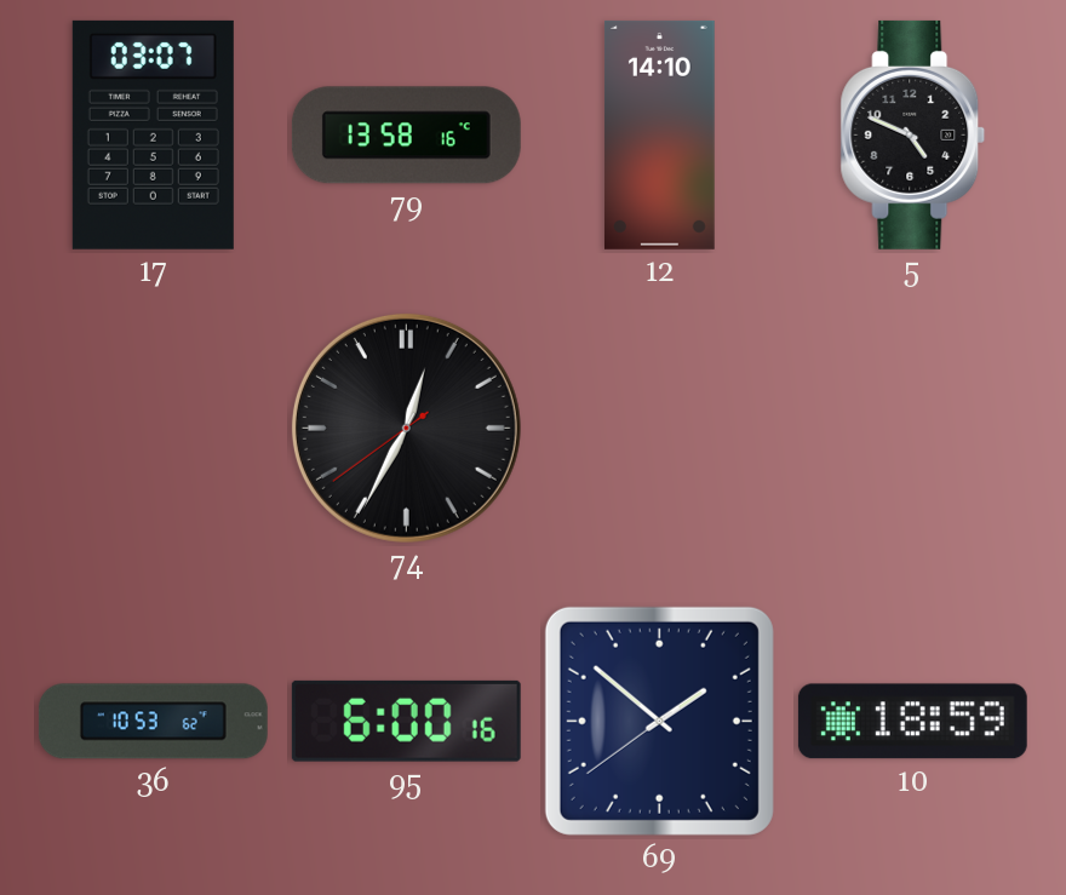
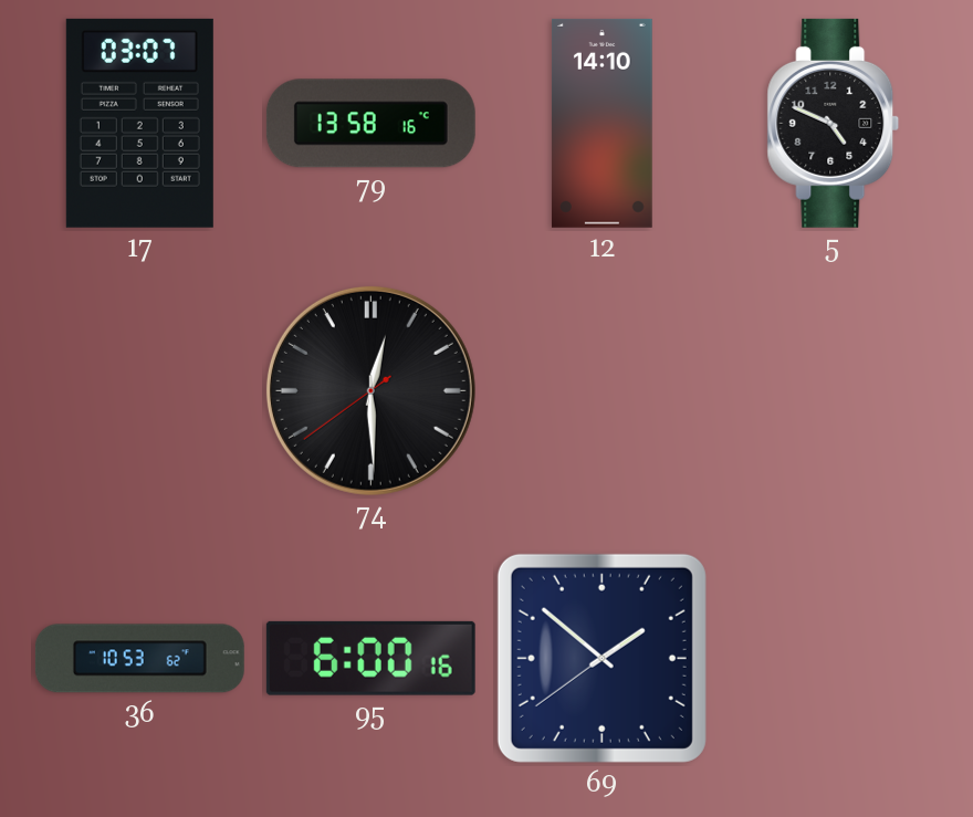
74: 12:34 -> 12:29 (370, 390)
10: 18:59 -> none (912, 722)
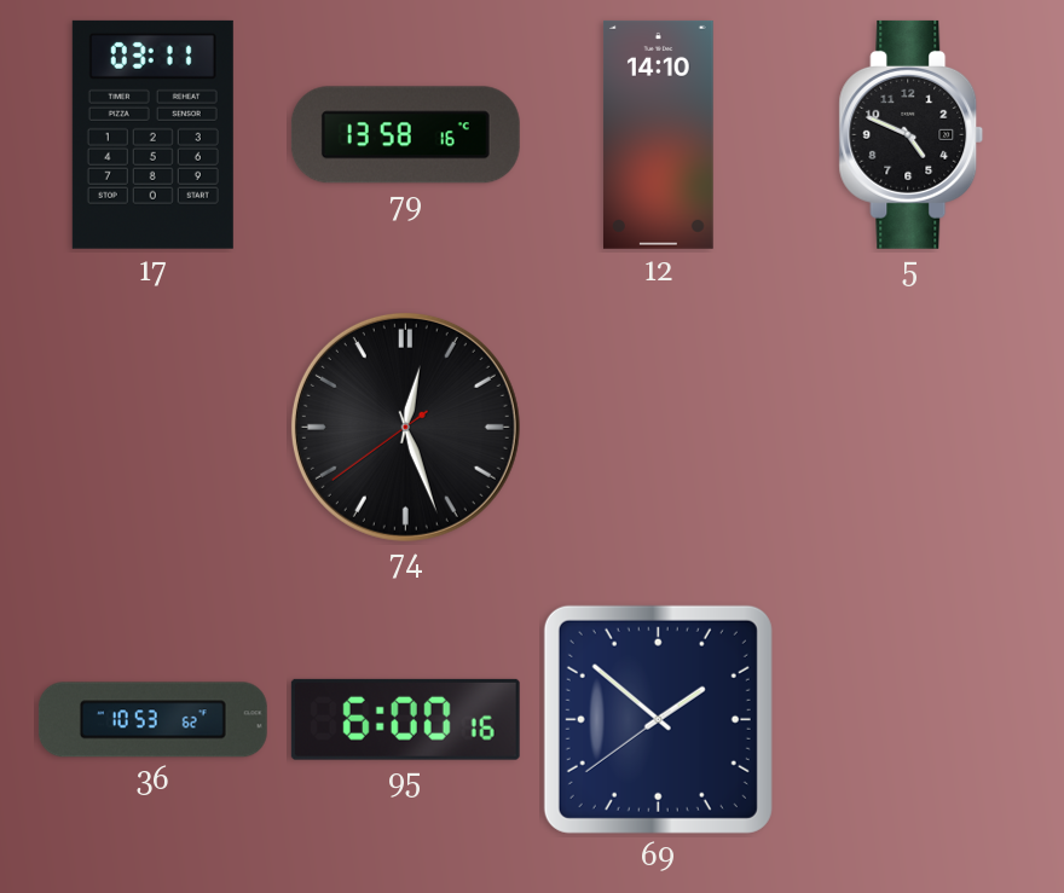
17: 03:07 -> 03:11 (152, 134)
74: 12:29 -> 12:26 (405, 427)
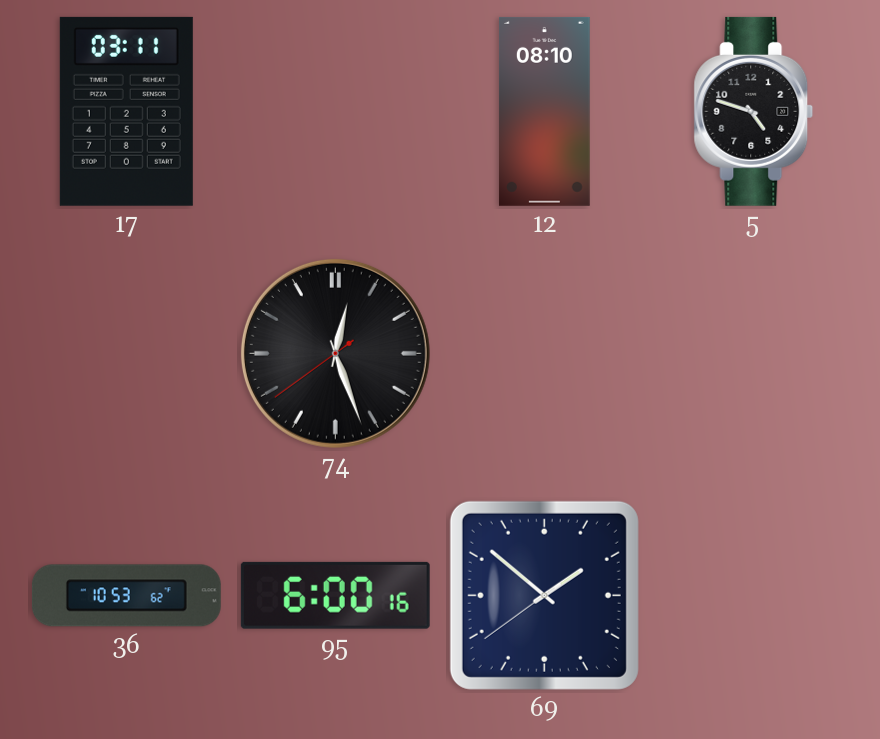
79: 13:58 -> none (405, 135)
12: 14:10 -> 08:10 (544, 111)
5: 4:49 -> 4:48 (754, 111)
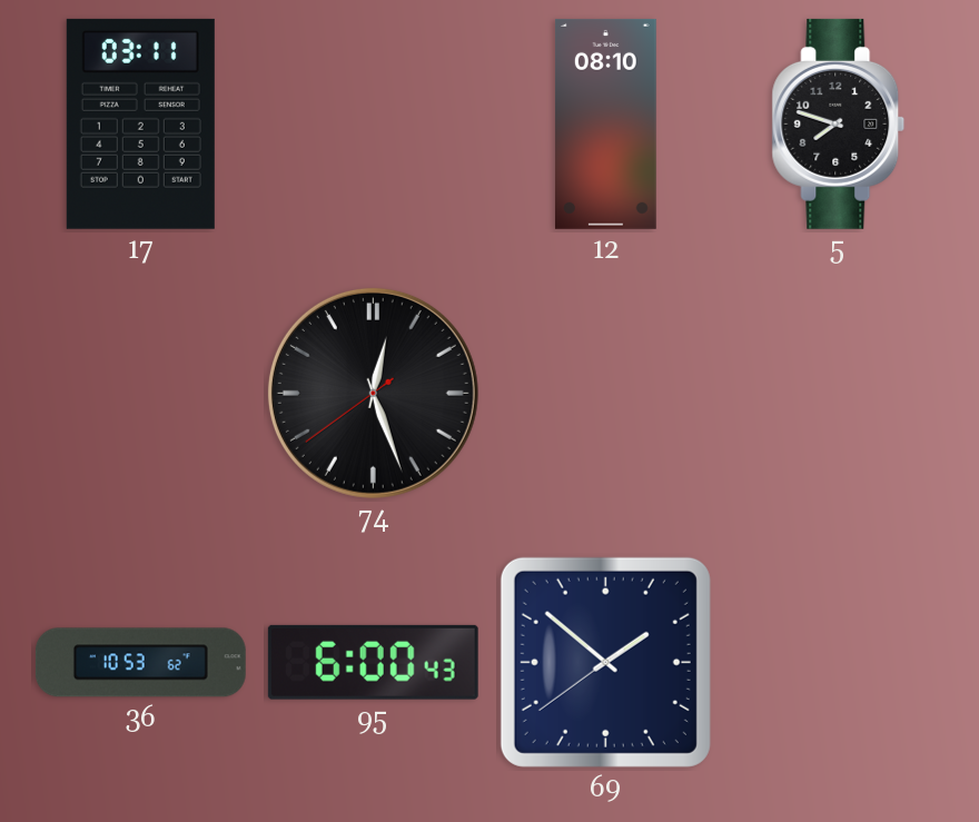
5: 4:48 -> 7:48 (839, 123)
95: 6:00:16 -> 6:00:43 (373, 662)
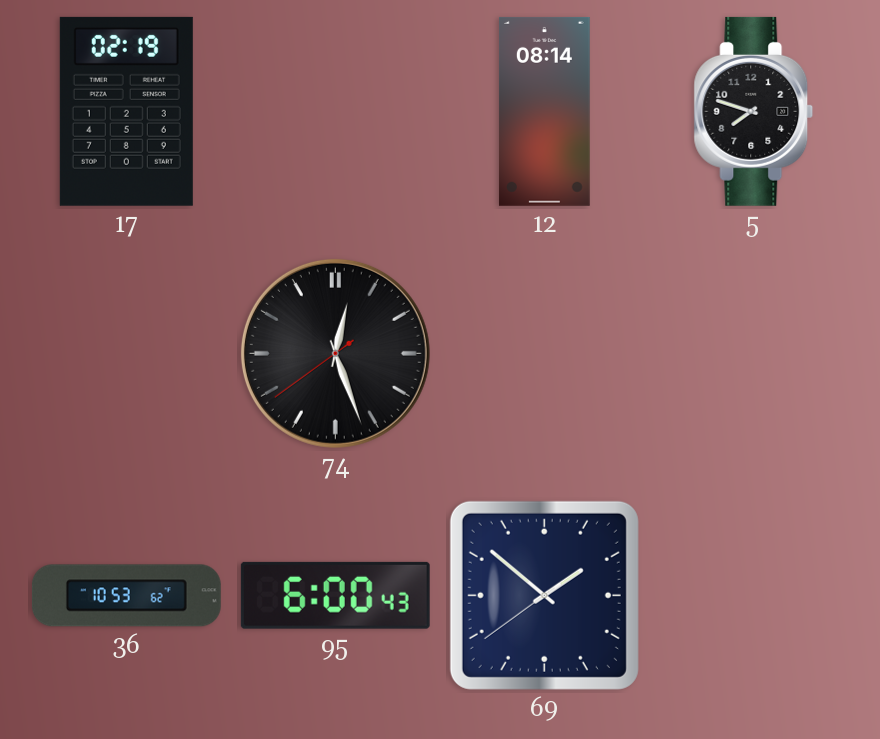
17: 03:11 -> 02:19 (126, 111)
12: 08:10 -> 08:14 (544, 111)
